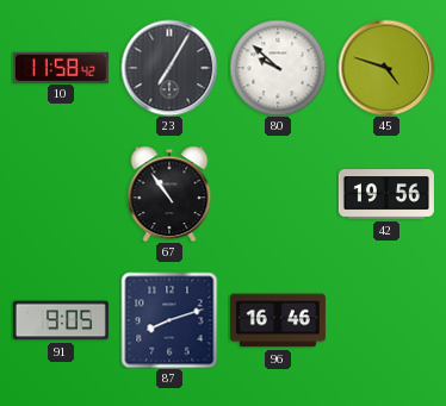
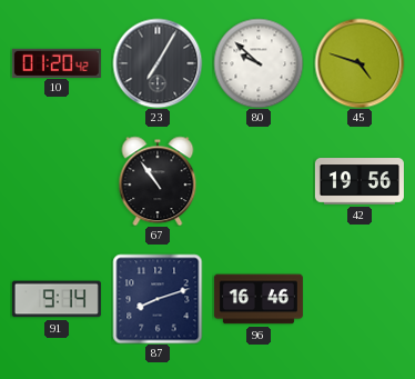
10: 11:58 -> 01:20 (57, 62)
91: 9:05 -> 9:14 (57, 299)
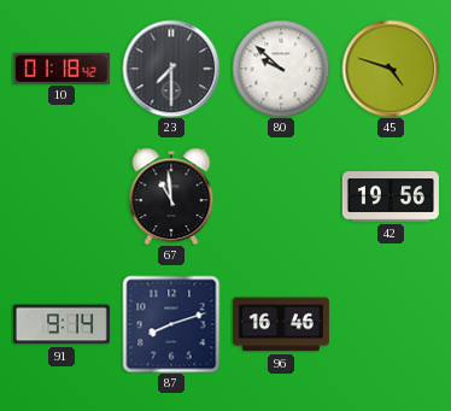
10: 01:20 -> 01:18 (61, 67)
23: 7:05 -> 7:30 (171, 69)
67: 10:54 -> 10:59 (171, 196)
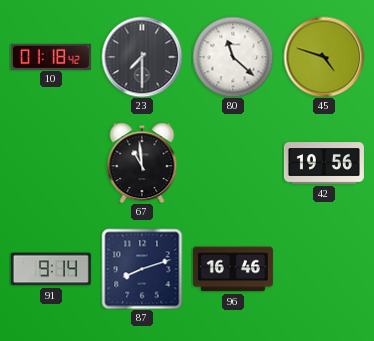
80: 9:52 -> 11:22 (233, 57)
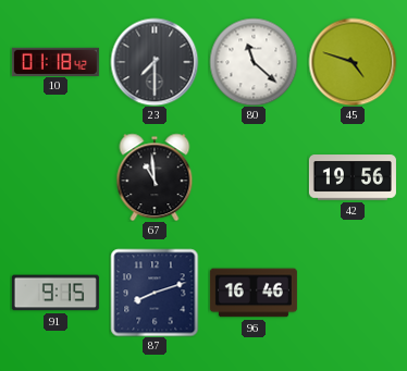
91: 9:14 -> 9:15 (55, 293)
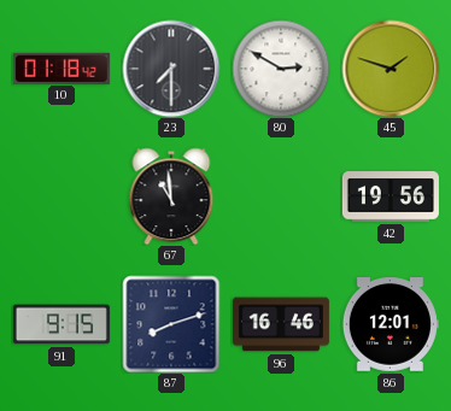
80: 11:22 -> 2:50 (281, 69)
45: 4:48 -> 1:48 (391, 69)
86: none -> 12:01 (391, 324)
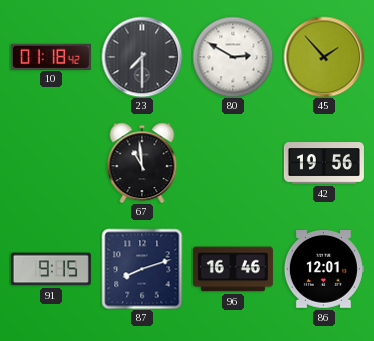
45: 1:48 -> 1:53 (324, 57)
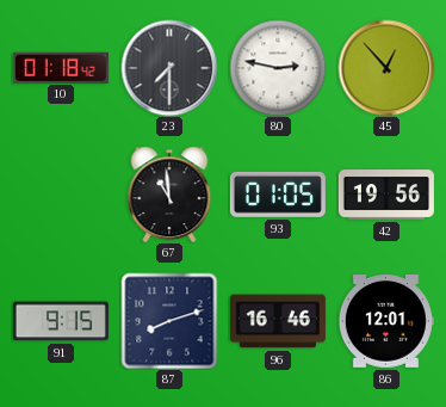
80: 2:50 -> 2:47 (278, 68)
45: 1:53 -> 12:53 (386, 68)
93: none -> 01:05 (278, 195)
